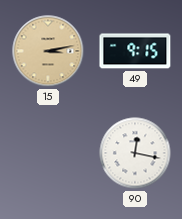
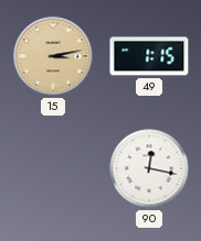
49: 9:15 -> 1:15 (149, 56)
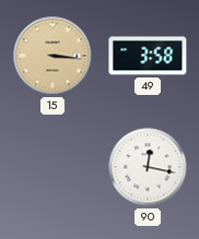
15: 3:13 -> 3:16 (52, 56)
49: 1:15 -> 3:58 (148, 56)
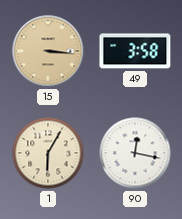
1: none -> 6:05 (48, 153)
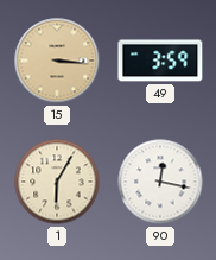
49: 3:58 -> 3:59 (160, 61)
